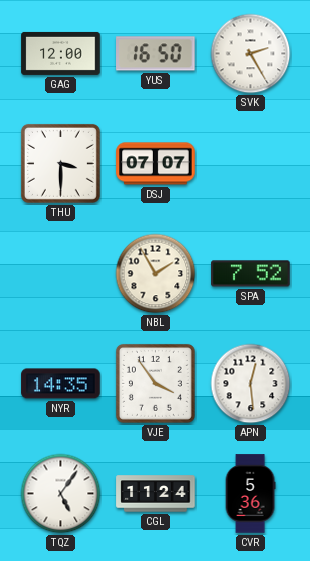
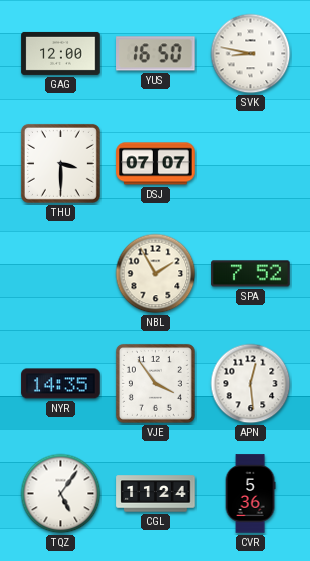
SVK: 2:25 -> 8:47 (251, 54)
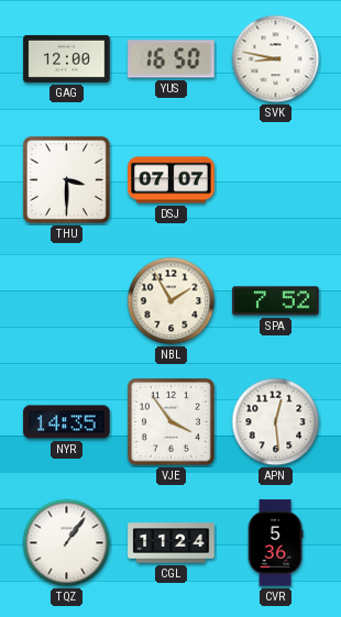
TQZ: 5:06 -> 1:06 (67, 543)
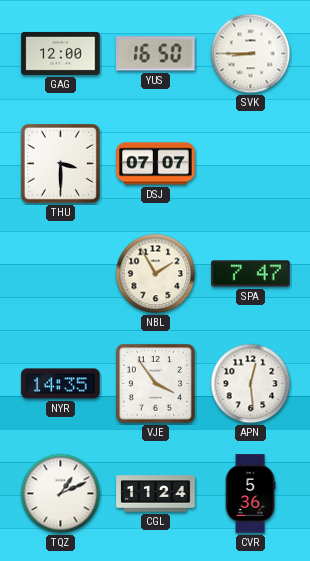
SVK: 8:47 -> 8:45 (251, 54)
SPA: 7:52 -> 7:47 (251, 274)
TQZ: 1:06 -> 1:11 (61, 494)
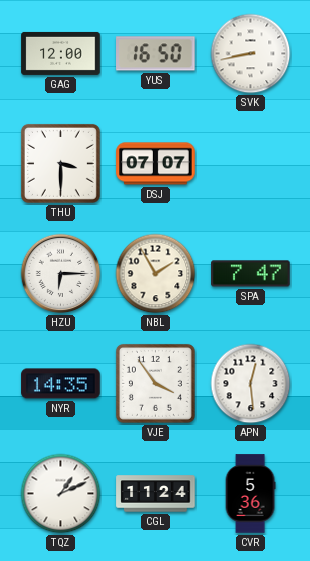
SVK: 8:45 -> 8:43 (251, 54)
HZU: none -> 6:15 (61, 274)
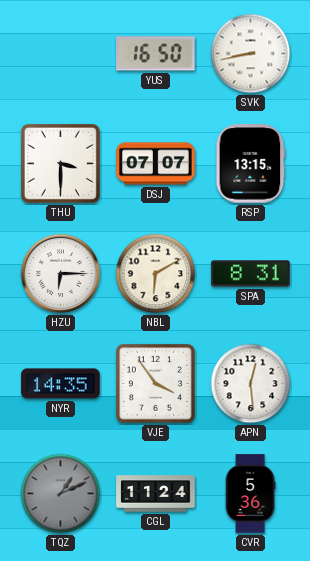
GAG: 12:00 -> none (61, 53)
RSP: none -> 13:15 (251, 164)
NBL: 1:55 -> 6:10 (156, 274)
SPA: 7:47 -> 8:31 (251, 274)
TQZ dial: white -> grey (61, 494)
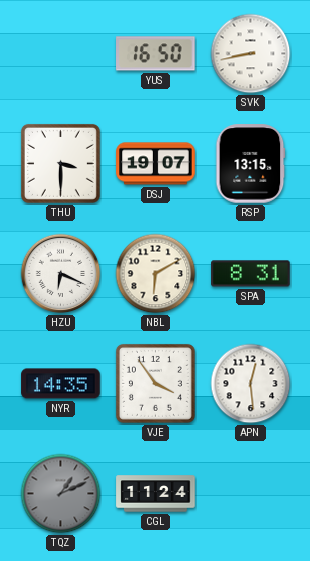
DSJ: 07:07 -> 19:07 (156, 164)
HZU: 6:15 -> 6:19 (61, 274)
CVR: 5:36 -> none (250, 494)
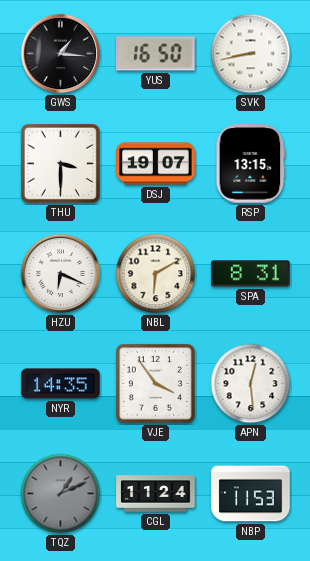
GWS: none -> 1:16 (61, 54)
NBP: none -> 11:53 (251, 494)
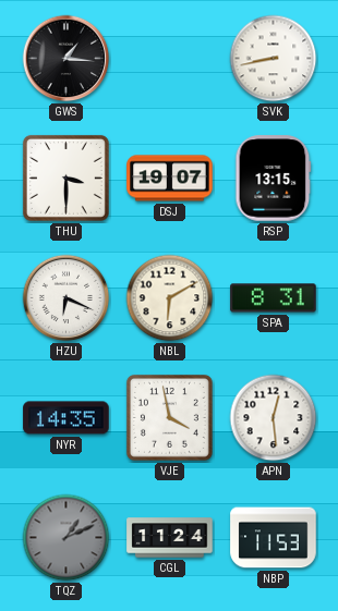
YUS: 16:50 -> none (156, 54)
VJE: 3:54 -> 3:58 (169, 417)
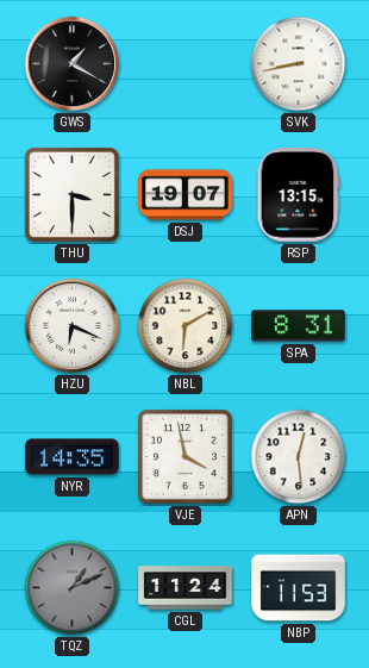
GWS: 1:16 -> 1:20 (73, 64)
